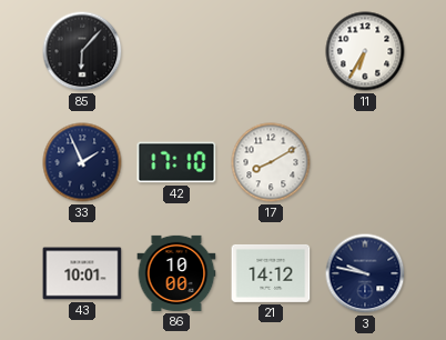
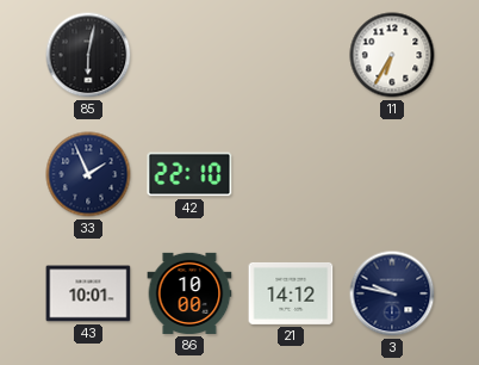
85: 6:07 -> 6:02 (88, 55)
42: 17:10 -> 22:10 (189, 174)
17: 8:10 -> none (271, 162)
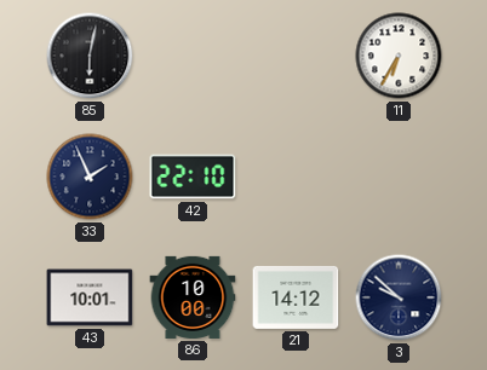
3: 9:47 -> 9:52 (399, 297)
